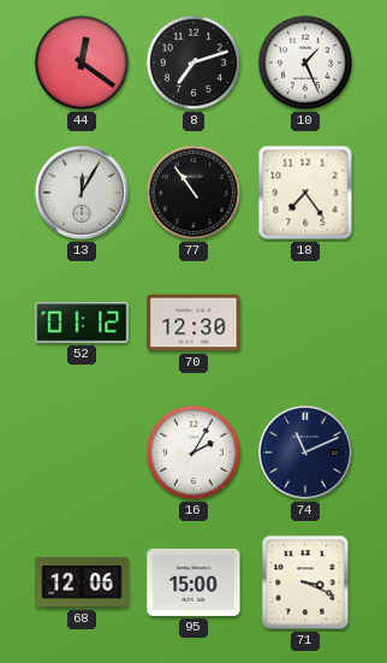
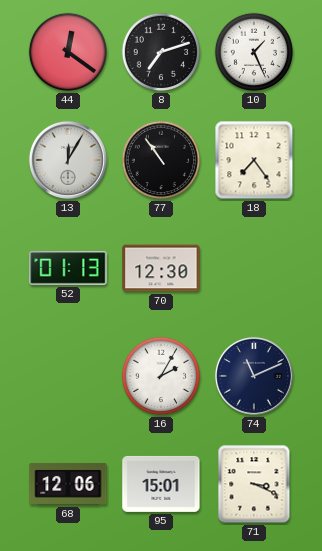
52: 01:12 -> 01:13 (68, 268)
95: 15:00 -> 15:01 (161, 484)
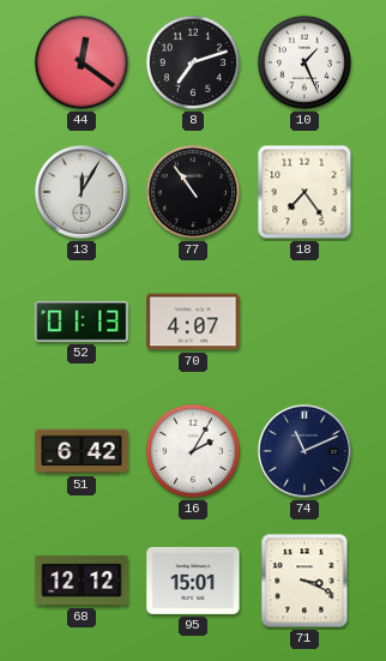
70: 12:30 -> 4:07 (193, 322)
51: none -> 6:42 (82, 451)
68: 12:06 -> 12:12 (82, 581)
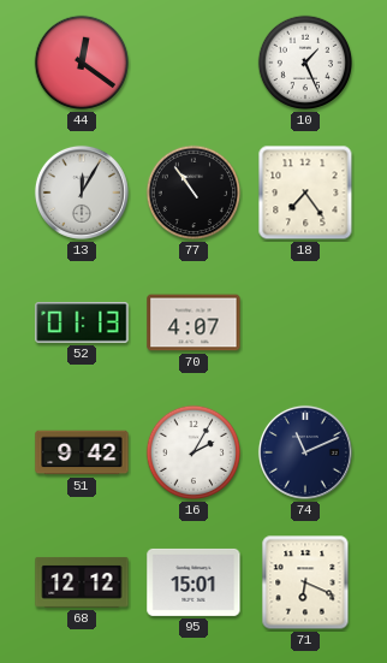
8: 7:12 -> none (193, 62)
51: 6:42 -> 9:42 (82, 452)
71: 3:19 -> 6:19 (305, 582)
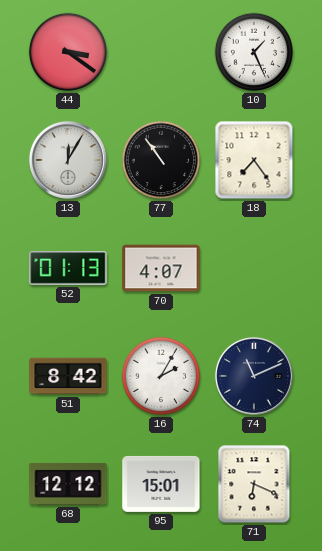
44: 12:21 -> 3:21 (68, 52)
51: 9:42 -> 8:42 (68, 376)
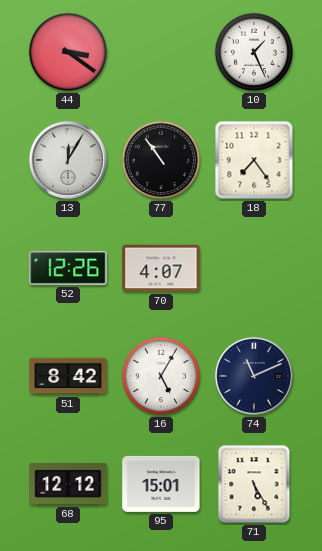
52: 01:13 -> 12:26 (68, 268)
16: 2:05 -> 5:05 (161, 376)
71: 6:19 -> 5:25 (254, 484)
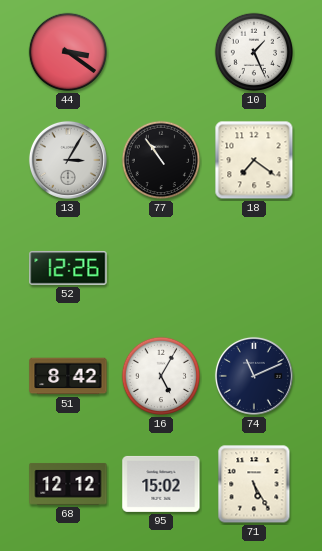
13: 12:05 -> 3:05 (68, 160)
18: 7:24 -> 7:21 (254, 160)
70: 4:07 -> none (161, 268)
95: 15:01 -> 15:02 (161, 484)
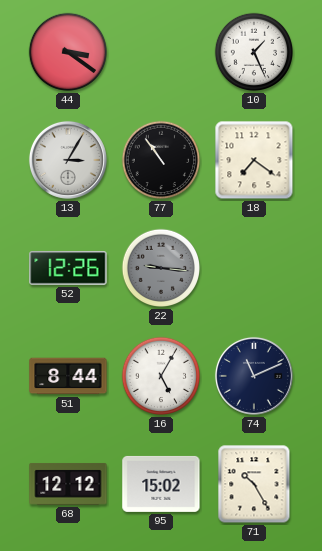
22: none -> 9:16 (161, 268)
51: 8:42 -> 8:44 (68, 376)
71: 5:25 -> 10:25 (254, 484)
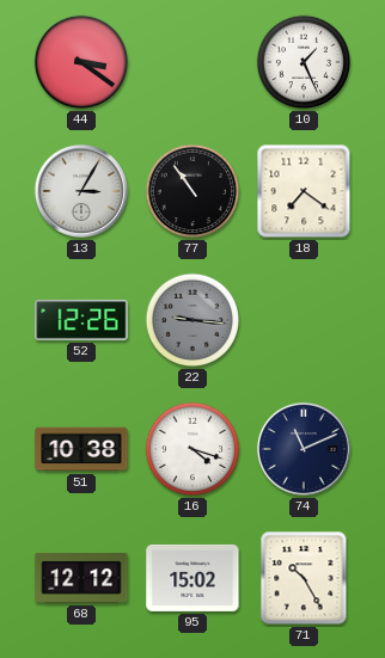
51: 8:44 -> 10:38 (81, 449)
16: 5:05 -> 4:18 (192, 449)
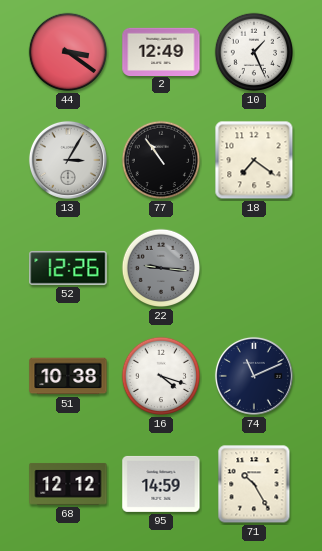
2: none -> 12:49 (161, 51)
95: 15:02 -> 14:59 (161, 484)
